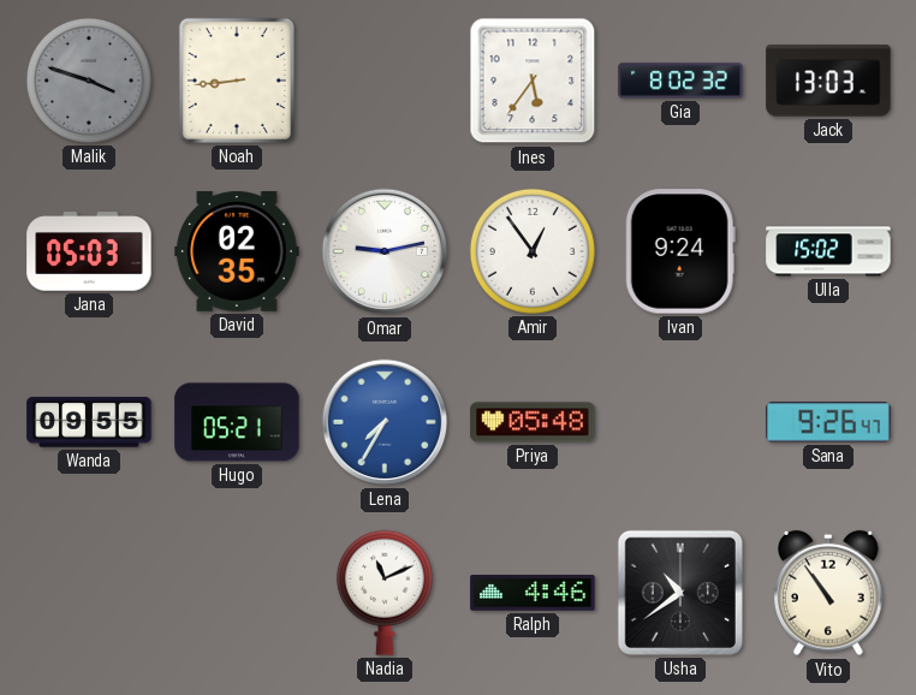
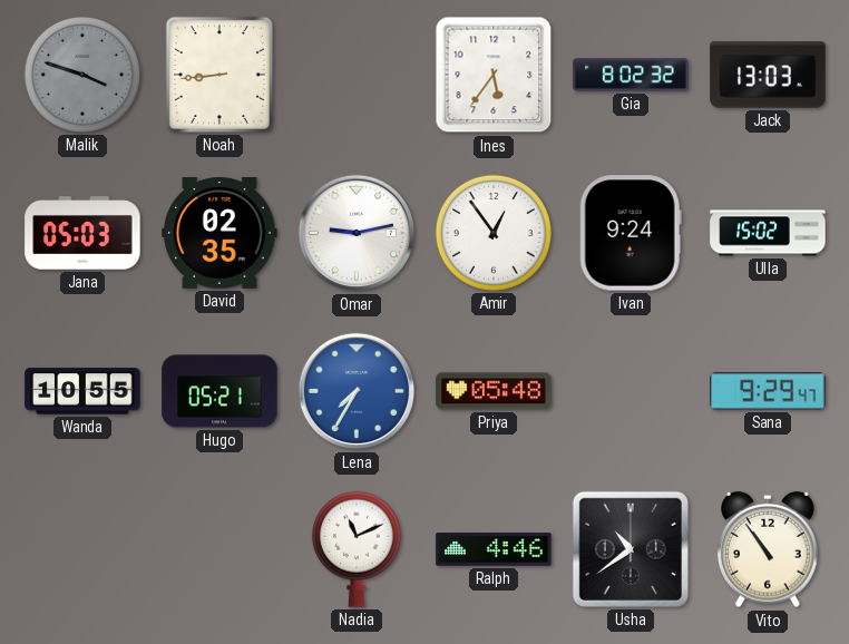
Wanda: 09:55 -> 10:55 (82, 391)
Sana: 9:26 -> 9:29 (768, 391)
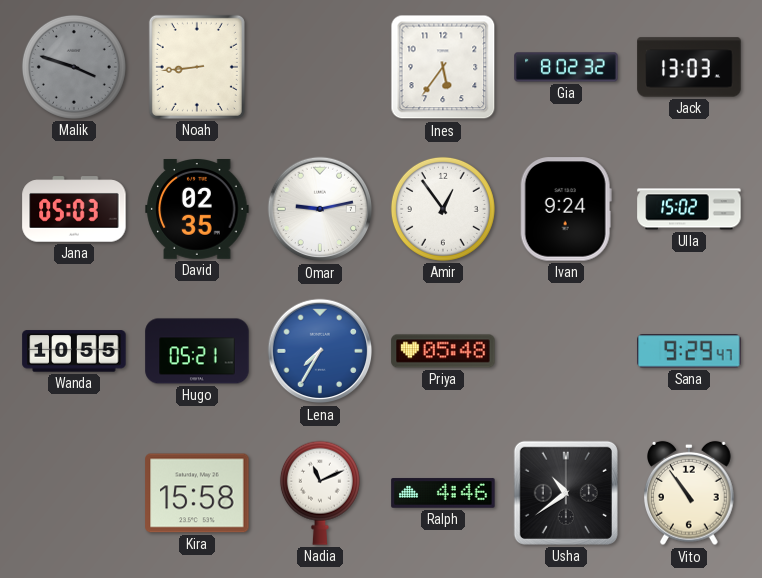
Kira: none -> 15:58 (197, 493)
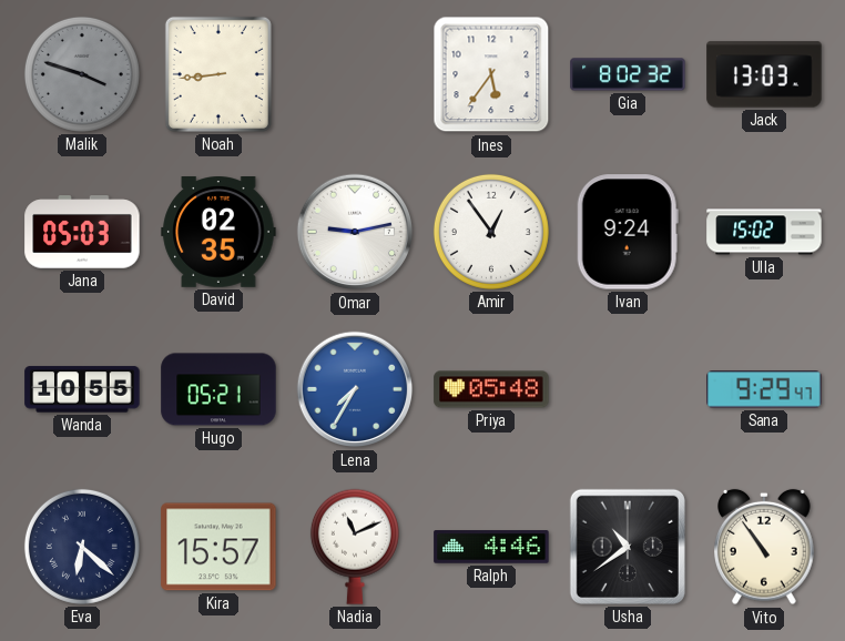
Eva: none -> 6:22 (82, 547)
Kira: 15:58 -> 15:57 (218, 547)
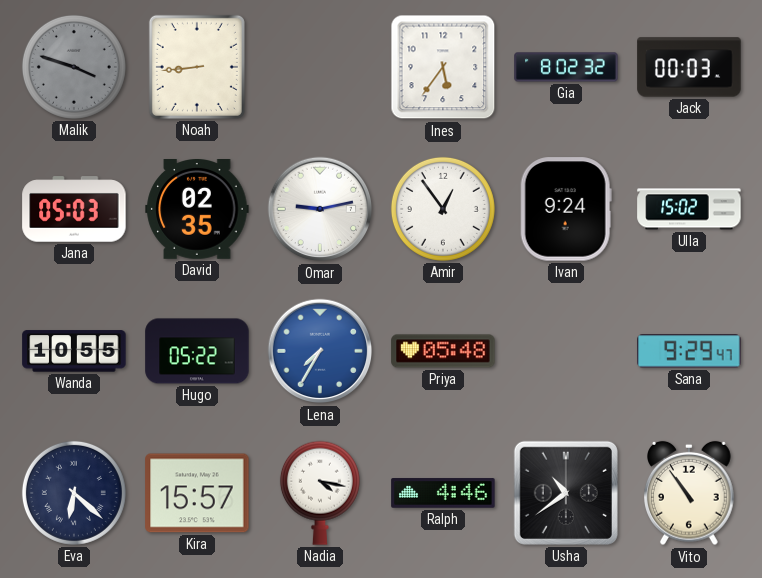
Jack: 13:03 -> 00:03 (689, 67)
Hugo: 05:21 -> 05:22 (197, 351)
Nadia: 11:11 -> 4:17 (320, 493)
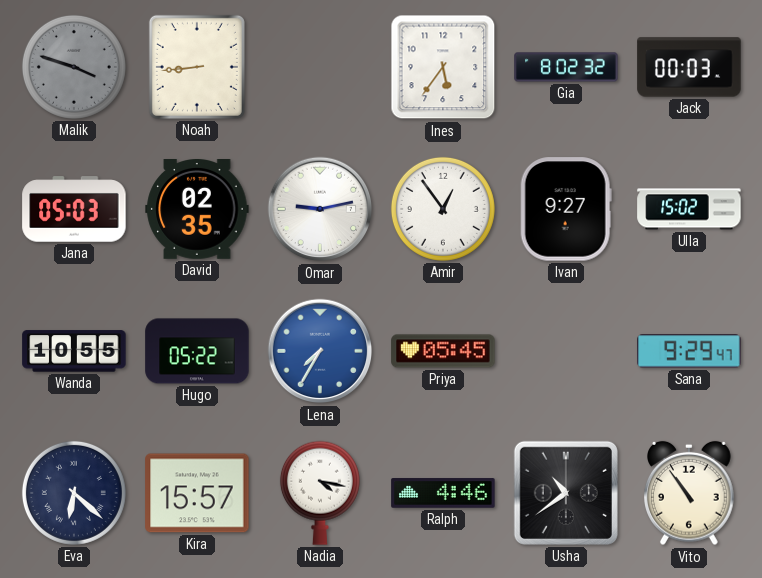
Ivan: 9:24 -> 9:27 (566, 209)
Priya: 05:48 -> 05:45 (443, 351)
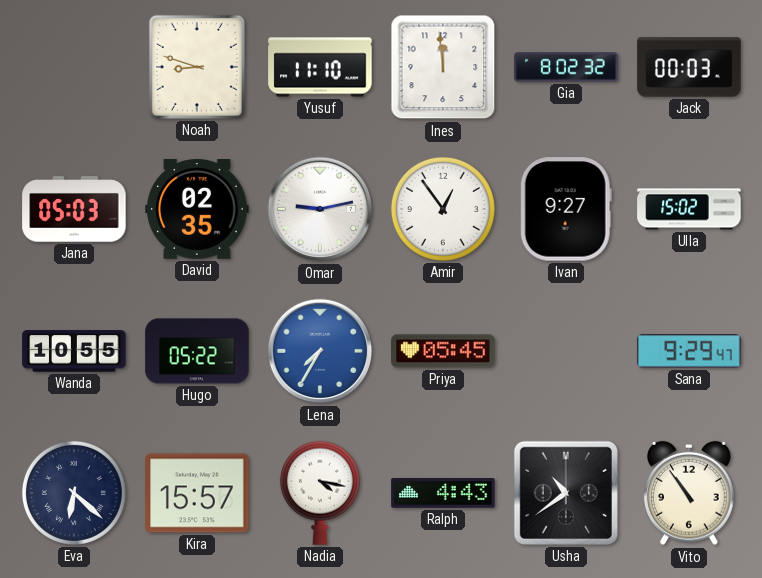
Malik: 3:48 -> none (74, 67)
Noah: 8:44 -> 8:48 (197, 67)
Yusuf: none -> 11:10 (320, 67)
Ines: 5:36 -> 11:59 (443, 67)
Ralph: 4:46 -> 4:43 (443, 493)
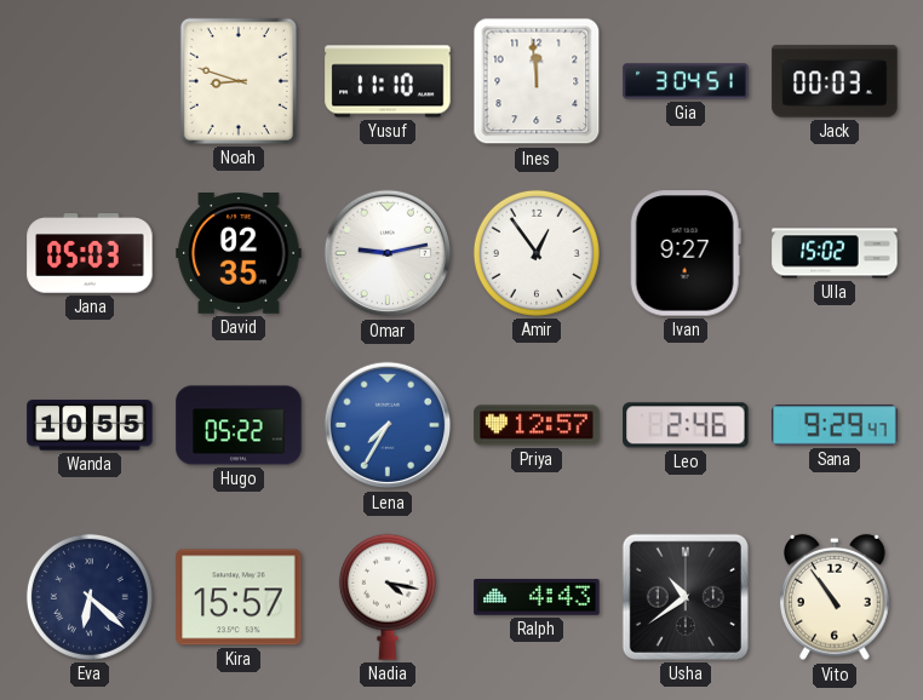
Gia: 8:02 -> 3:04 (686, 81)
Priya: 05:45 -> 12:57 (537, 425)
Leo: none -> 2:46 (686, 425)
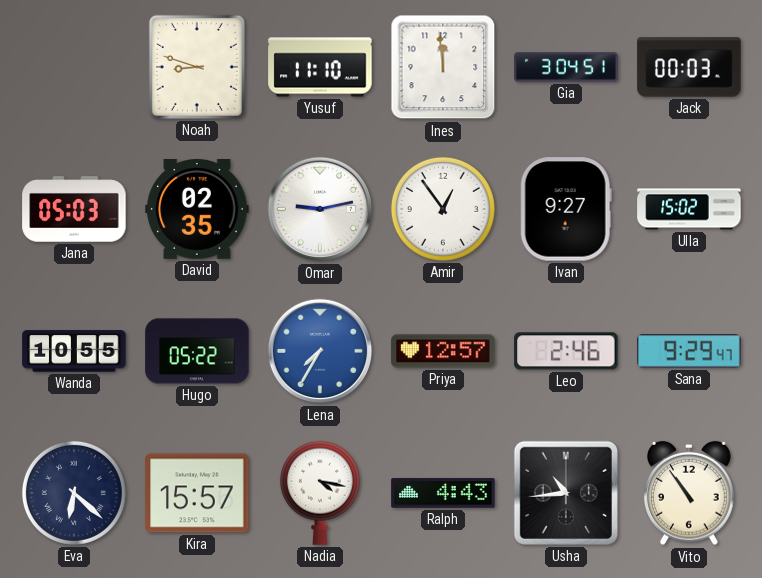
Usha: 10:39 -> 10:44 (566, 493)
